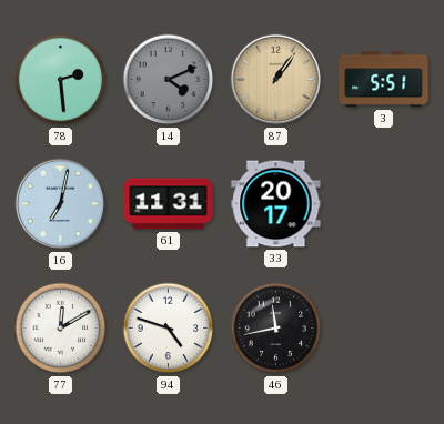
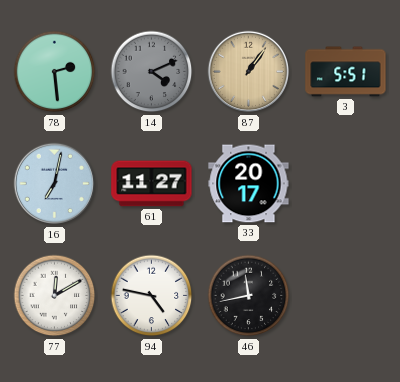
61: 11:31 -> 11:27 (152, 184)
94: 4:48 -> 4:47 (152, 296)
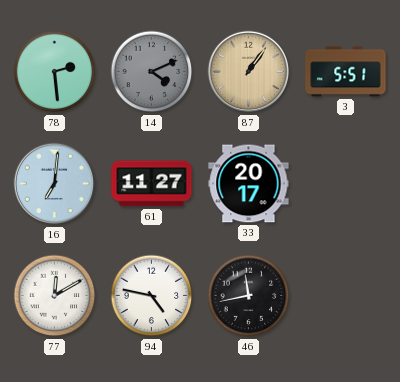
16: 7:02 -> 7:01 (55, 184)
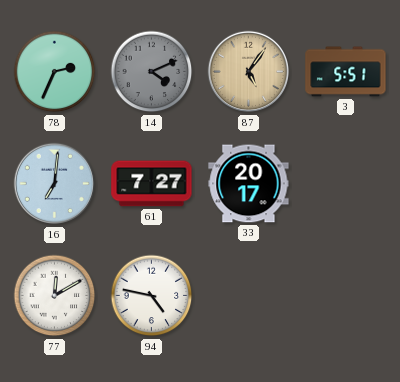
78: 2:29 -> 2:34 (55, 72)
87: 1:06 -> 5:06 (249, 72)
61: 11:27 -> 7:27 (152, 184)
46: 11:43 -> none (249, 296)
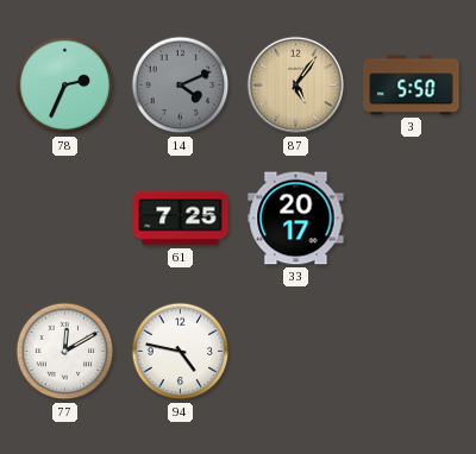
3: 5:51 -> 5:50 (412, 86)
16: 7:01 -> none (55, 184)
61: 7:27 -> 7:25 (181, 219)
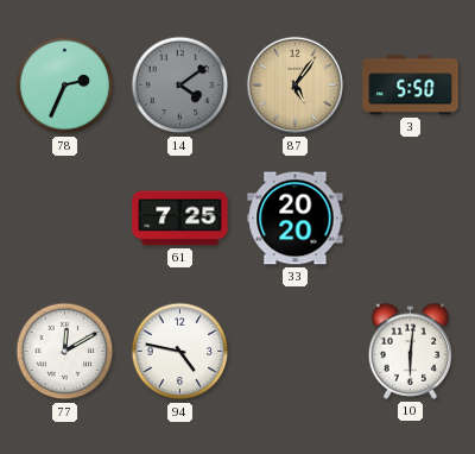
14: 4:11 -> 4:09 (180, 86)
33: 20:17 -> 20:20 (296, 219)
10: none -> 6:01 (410, 351)
